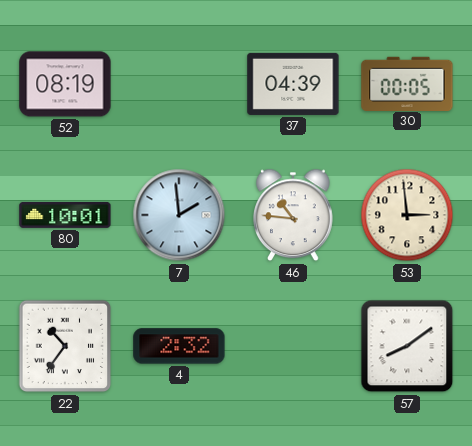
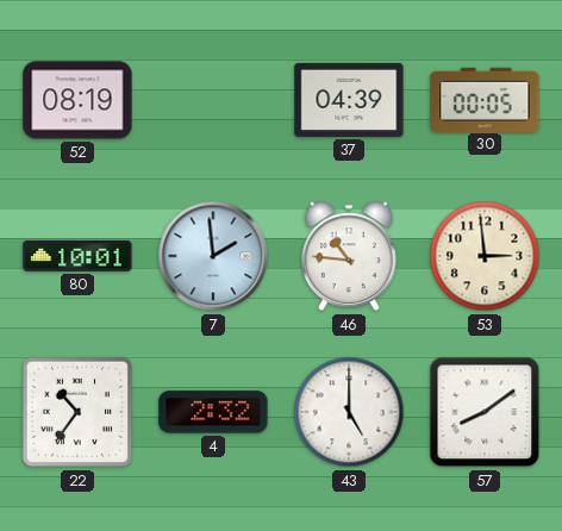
43: none -> 5:00 (349, 412)
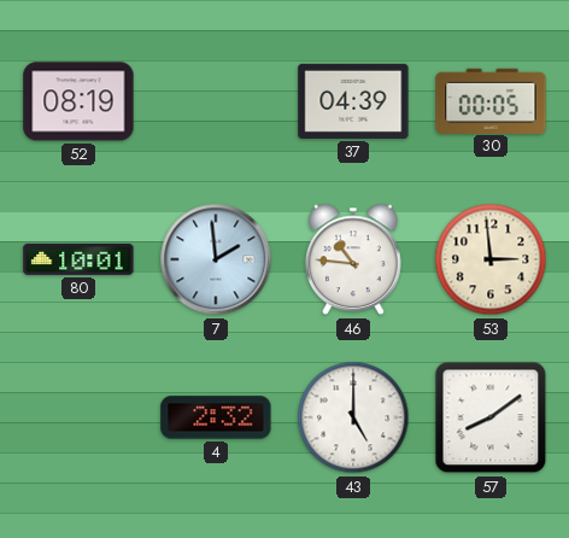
22: 10:36 -> none (77, 412)
